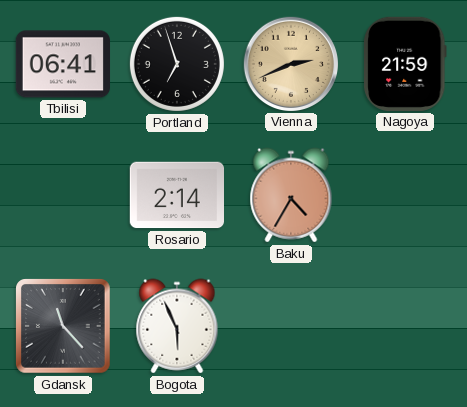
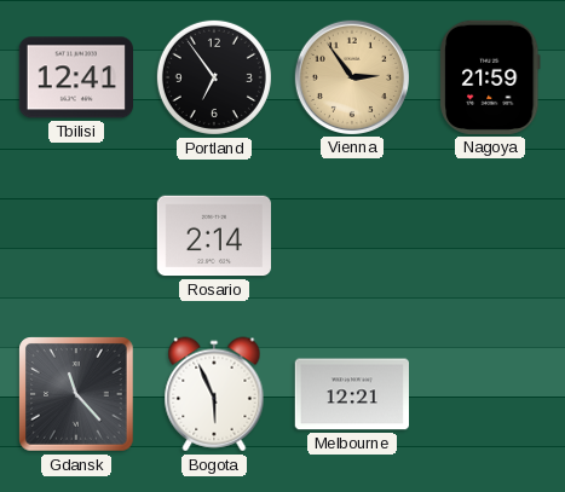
Tbilisi: 06:41 -> 12:41 (75, 77)
Portland: 6:57 -> 6:54 (214, 77)
Vienna: 2:41 -> 2:54 (351, 76)
Baku: 4:35 -> none (291, 195)
Melbourne: none -> 12:21 (351, 394)
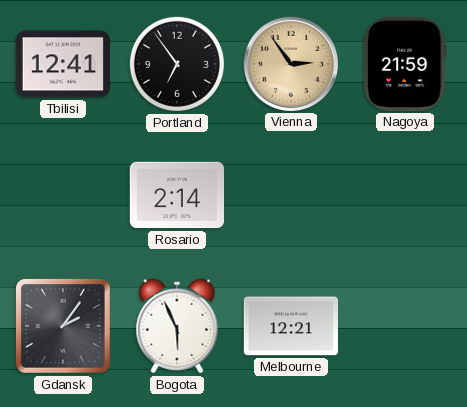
Gdansk: 11:23 -> 2:06 (63, 326)
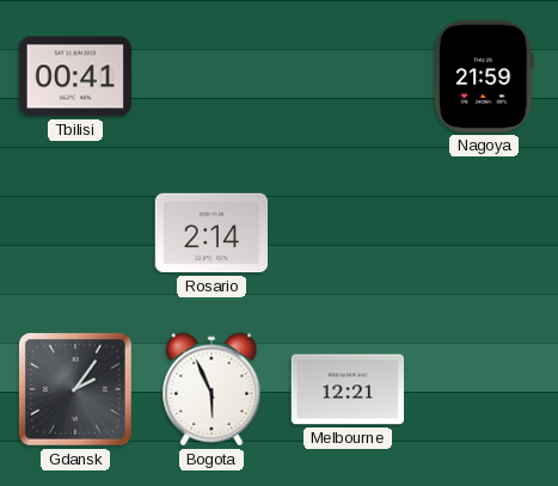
Tbilisi: 12:41 -> 00:41 (74, 76)
Portland: 6:54 -> none (177, 64)
Vienna: 2:54 -> none (290, 63)
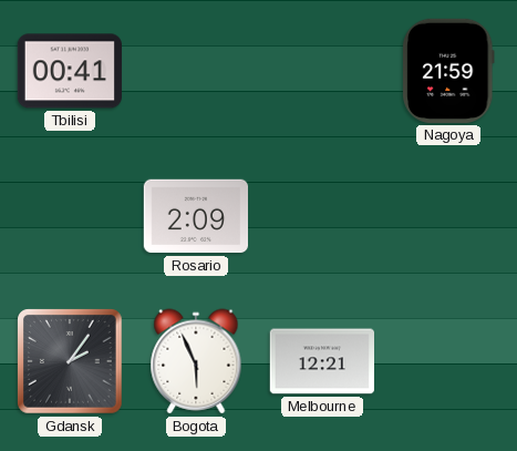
Rosario: 2:14 -> 2:09 (195, 216)
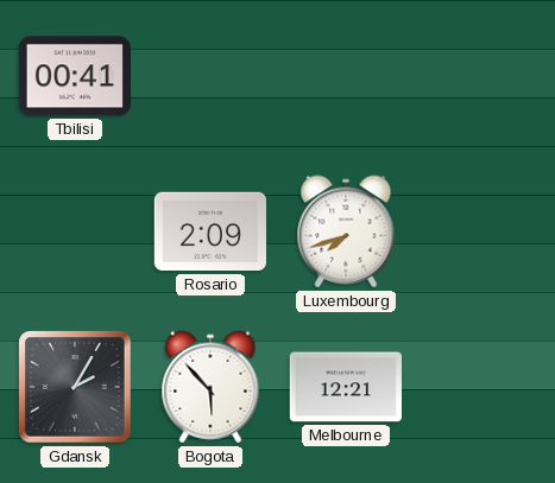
Nagoya: 21:59 -> none (449, 71)
Luxembourg: none -> 7:42 (346, 231)
Gdansk: 2:06 -> 2:05 (75, 387)
Bogota: 5:56 -> 5:53 (210, 387)
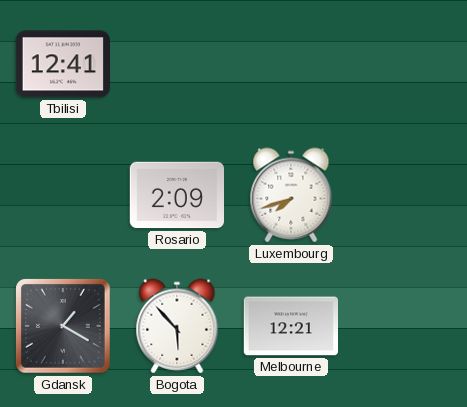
Tbilisi: 00:41 -> 12:41 (62, 64)
Gdansk: 2:05 -> 1:20 (63, 326)
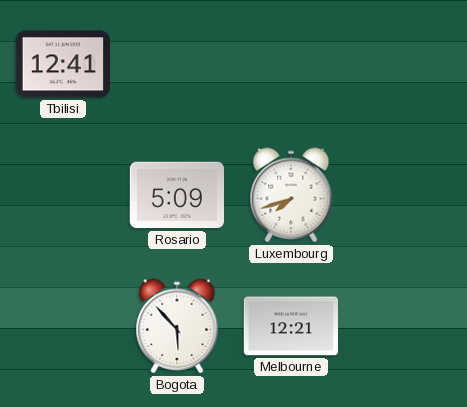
Rosario: 2:09 -> 5:09 (176, 195)
Gdansk: 1:20 -> none (63, 326)
